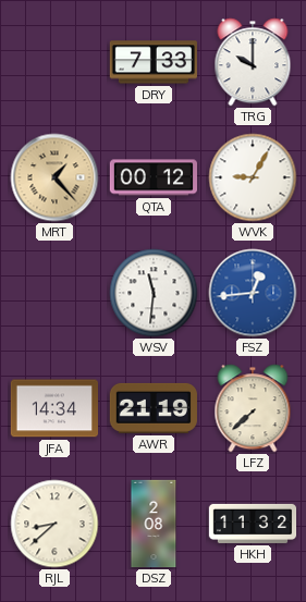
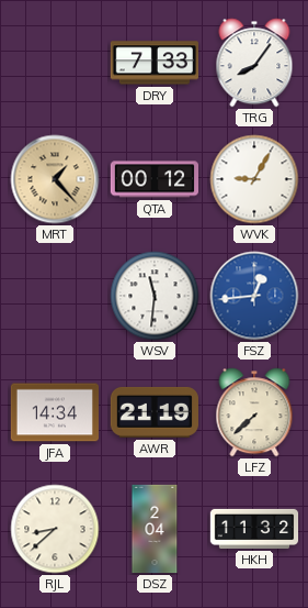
TRG: 10:00 -> 8:06 (254, 63)
DSZ: 2:08 -> 2:04 (155, 529)
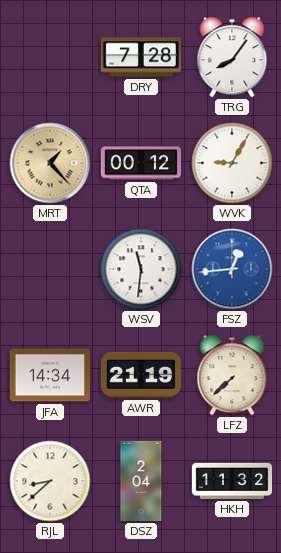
DRY: 7:33 -> 7:28 (140, 57)
